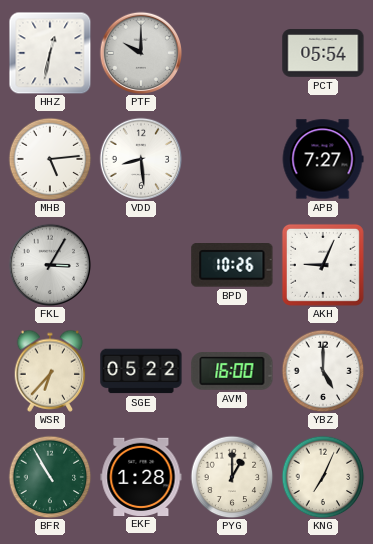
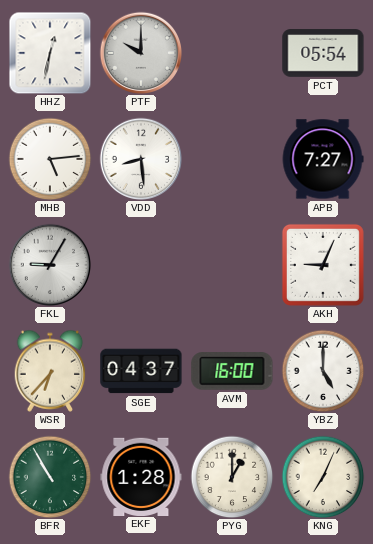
FKL: 3:05 -> 9:05 (49, 264)
BPD: 10:26 -> none (232, 266)
SGE: 05:22 -> 04:37 (141, 371)
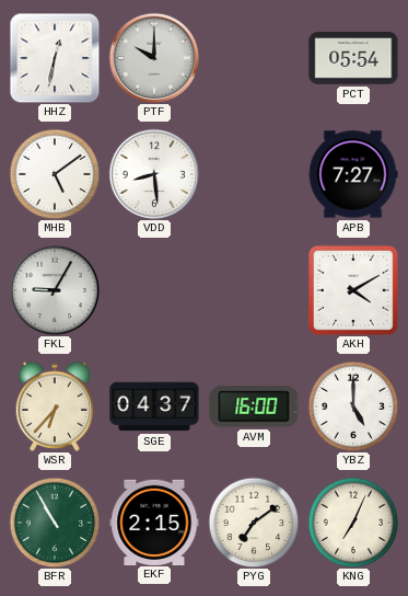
MHB: 5:14 -> 5:09 (55, 174)
AKH: 9:04 -> 4:10 (353, 290)
EKF: 1:28 -> 2:15 (154, 521)
PYG: 1:00 -> 7:09 (254, 523)
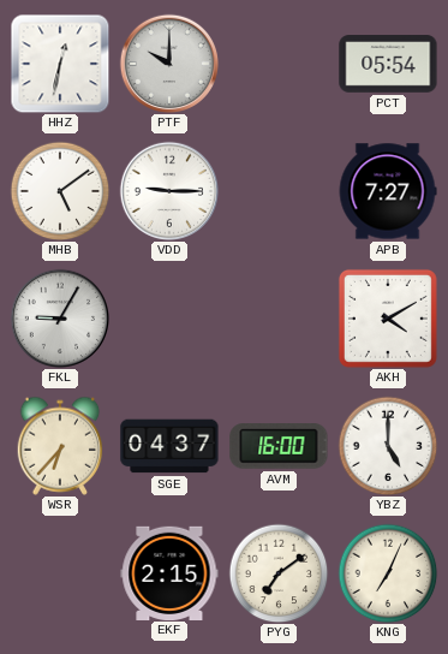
VDD: 8:29 -> 9:15 (168, 190)
BFR: 10:55 -> none (55, 523)
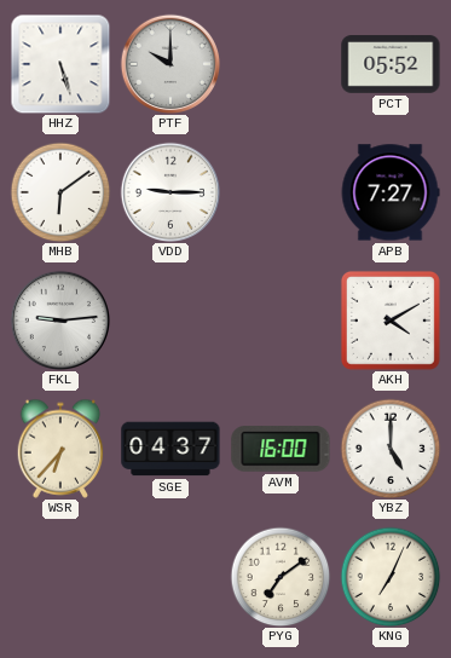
HHZ: 12:32 -> 5:27 (60, 64)
PCT: 05:54 -> 05:52 (391, 64)
MHB: 5:09 -> 6:09 (60, 192)
FKL: 9:05 -> 9:14 (59, 319)
EKF: 2:15 -> none (169, 572)
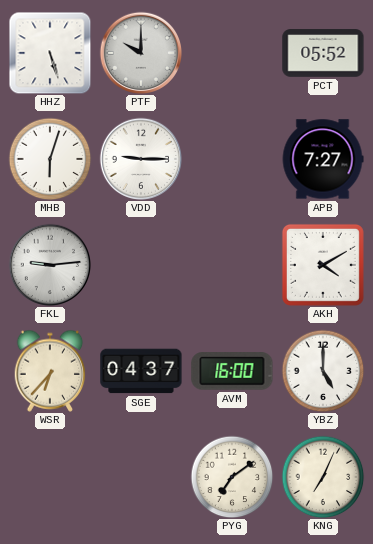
MHB: 6:09 -> 6:03 (50, 159)
